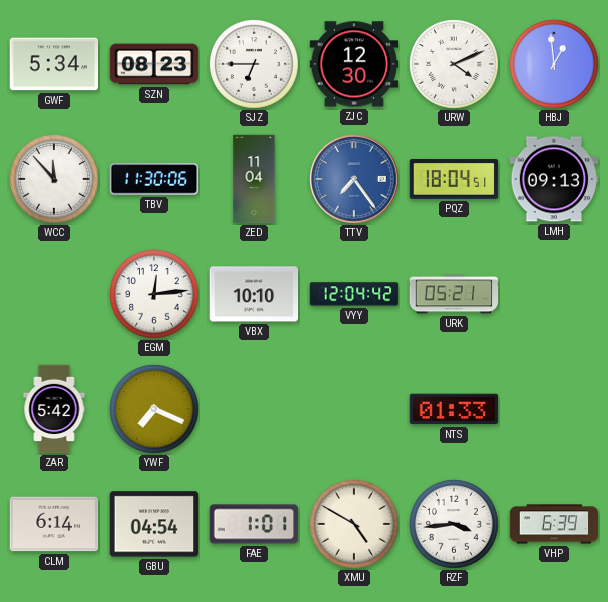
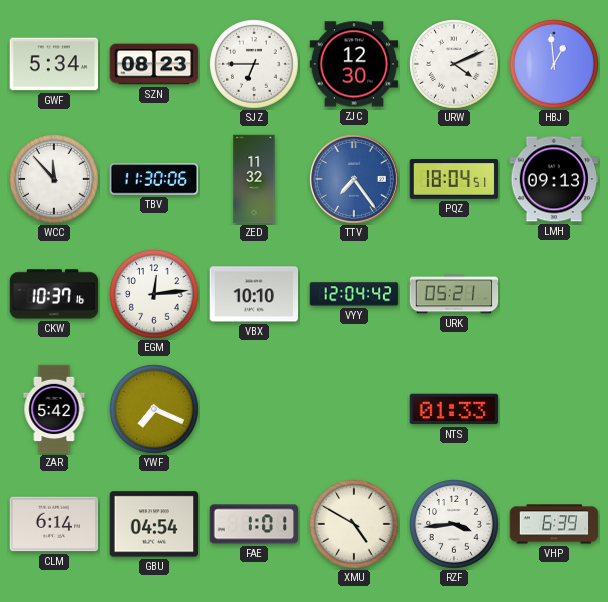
ZED: 11:04 -> 11:32 (254, 179)
CKW: none -> 10:37 (54, 294)
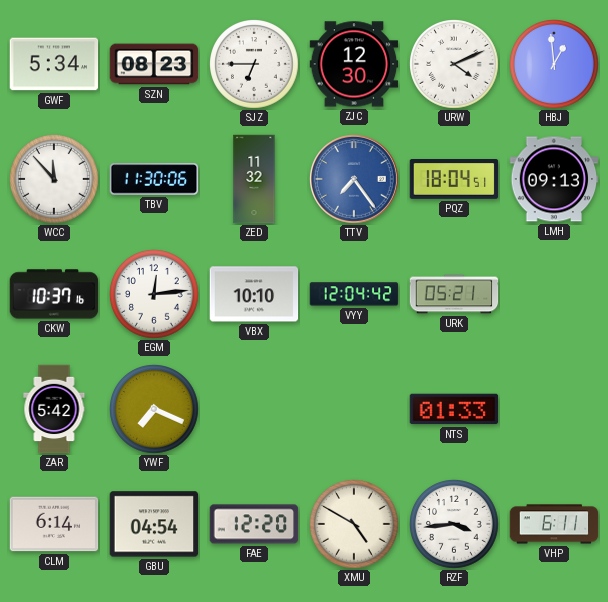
FAE: 1:01 -> 12:20 (254, 524)
VHP: 6:39 -> 6:11 (554, 524)
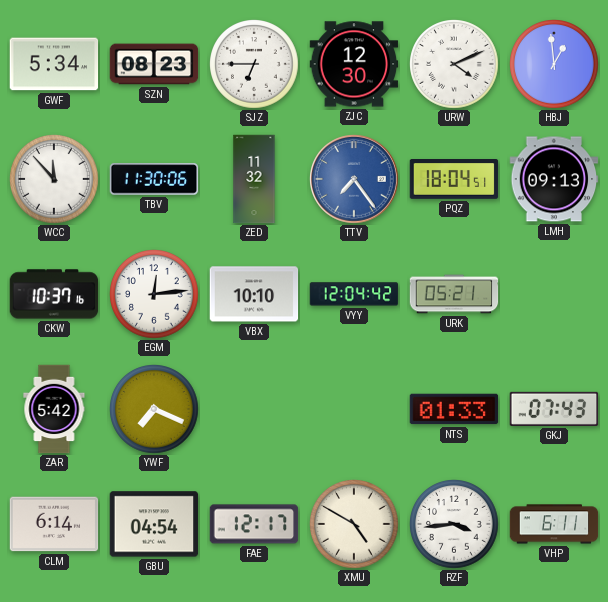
GKJ: none -> 07:43 (554, 409)
FAE: 12:20 -> 12:17 (254, 524)
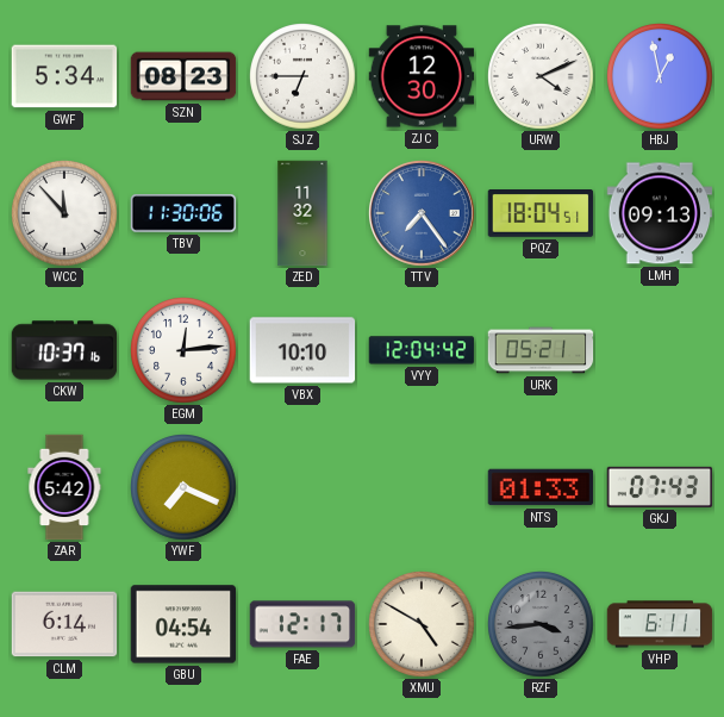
HBJ: 12:59 -> 12:58 (661, 77)
RZF dial: white -> grey (542, 625)
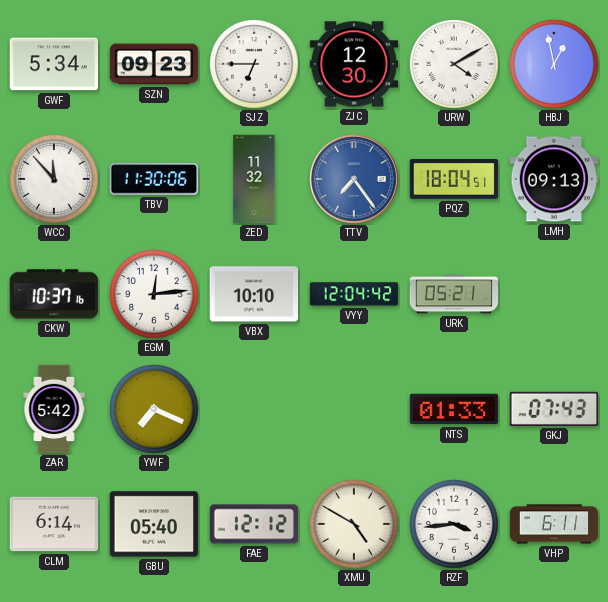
SZN: 08:23 -> 09:23 (154, 64)
URW: 4:11 -> 4:10 (455, 65)
GBU: 04:54 -> 05:40 (154, 524)
FAE: 12:17 -> 12:12 (254, 524)
RZF dial: grey -> white (455, 525)
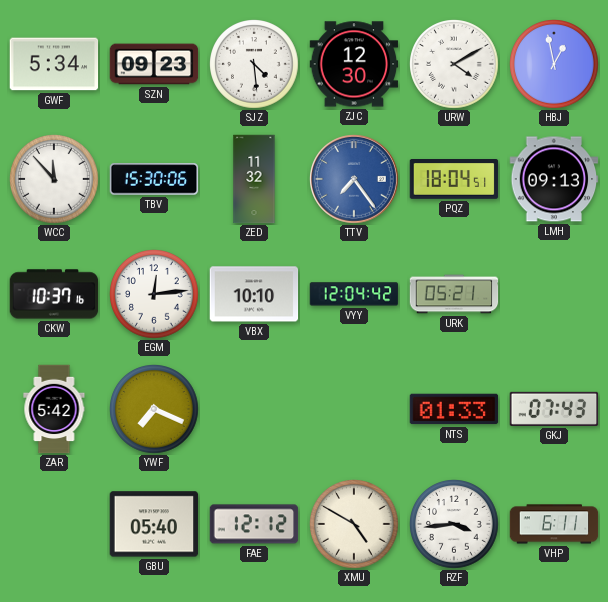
SJZ: 6:45 -> 4:29 (255, 65)
TBV: 11:30 -> 15:30 (154, 179)
CLM: 6:14 -> none (54, 524)
